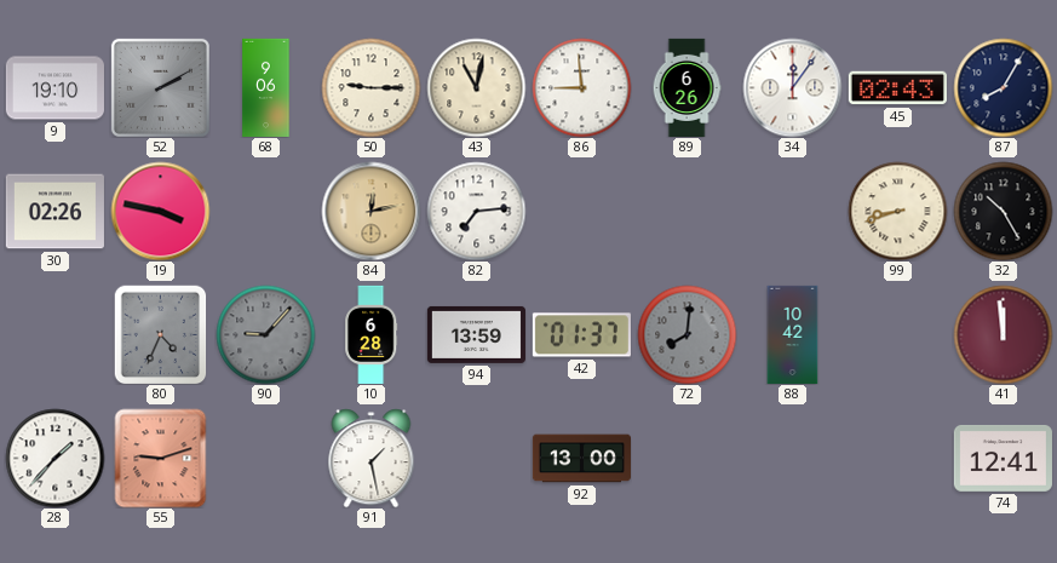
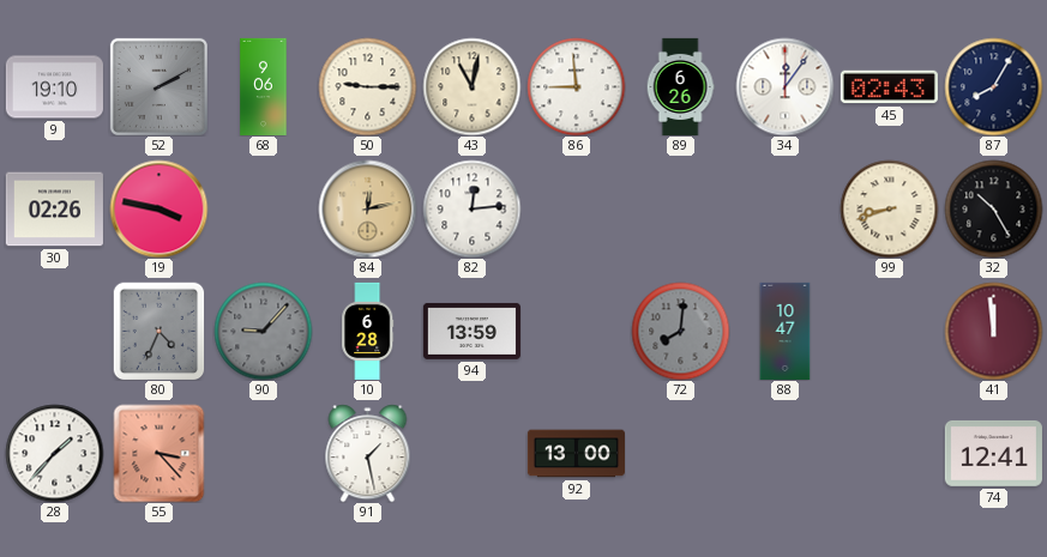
82: 7:14 -> 12:14 (471, 208)
42: 01:37 -> none (581, 335)
88: 10:42 -> 10:47 (786, 331)
55: 9:12 -> 3:23 (160, 453)
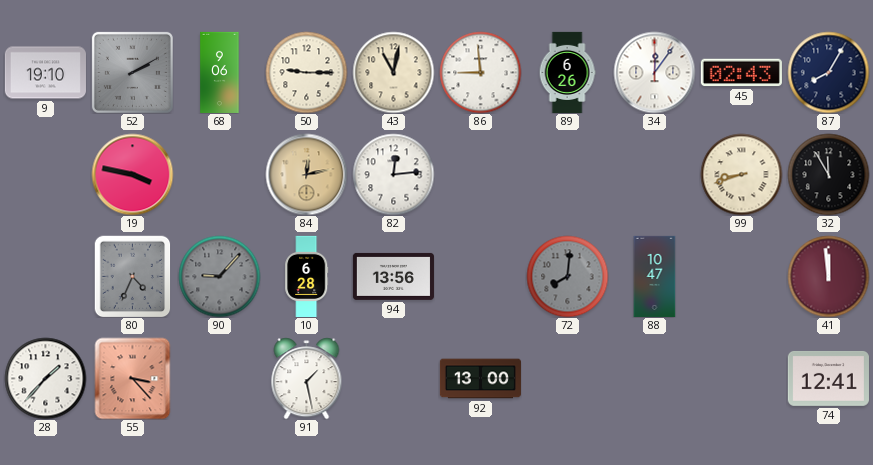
30: 02:26 -> none (54, 210)
32: 10:25 -> 11:55 (828, 174)
94: 13:59 -> 13:56 (393, 276)
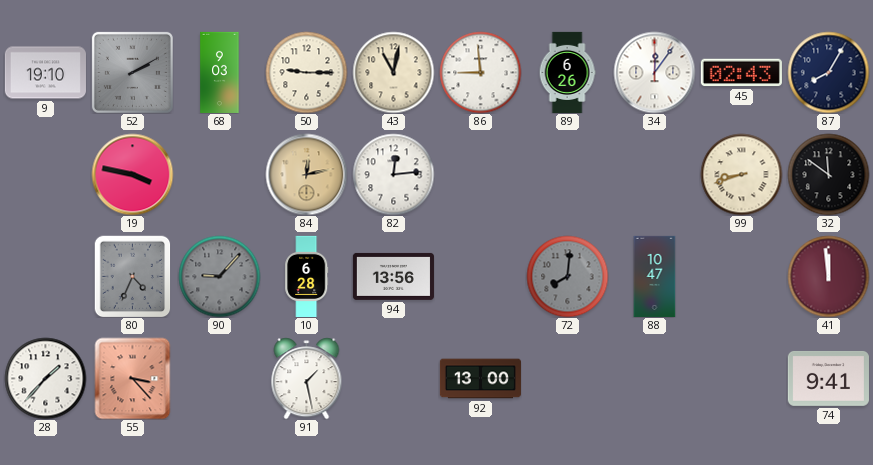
68: 9:06 -> 9:03 (220, 72)
32: 11:55 -> 11:51 (828, 174)
74: 12:41 -> 9:41 (828, 378)
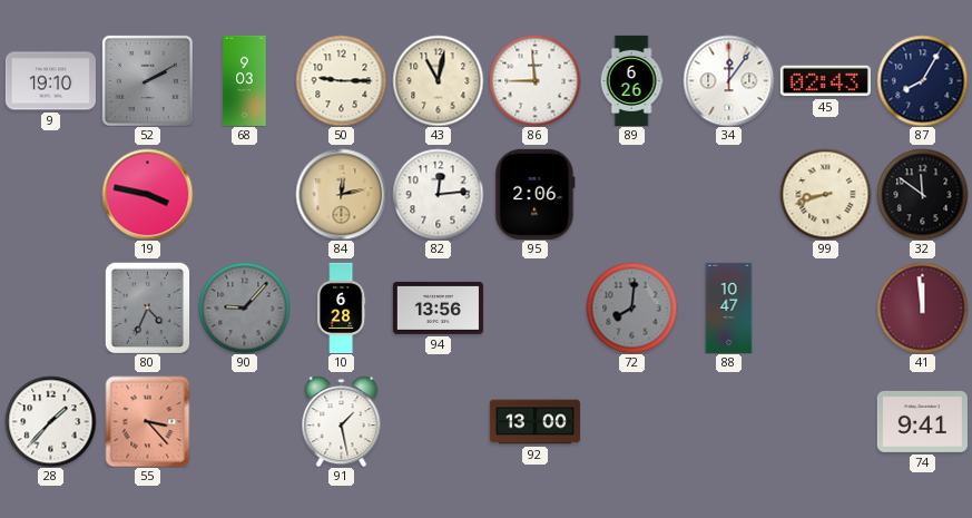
95: none -> 2:06 (536, 194)
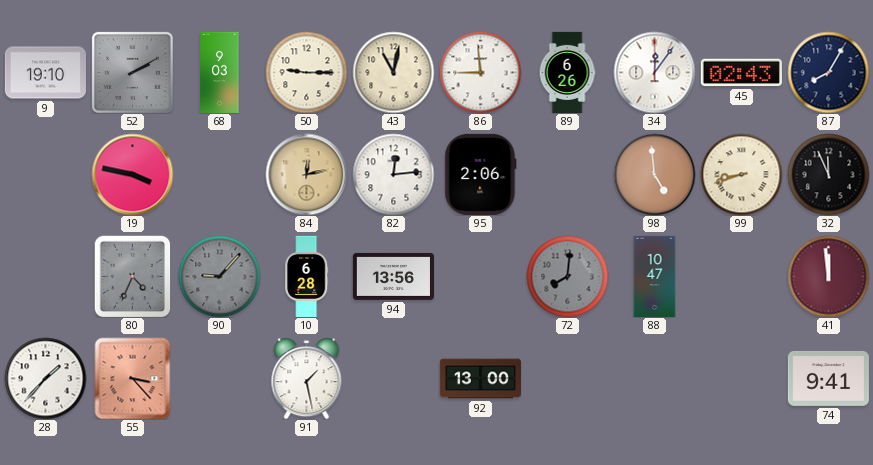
98: none -> 4:59 (654, 174)
32: 11:51 -> 11:56 (828, 174)
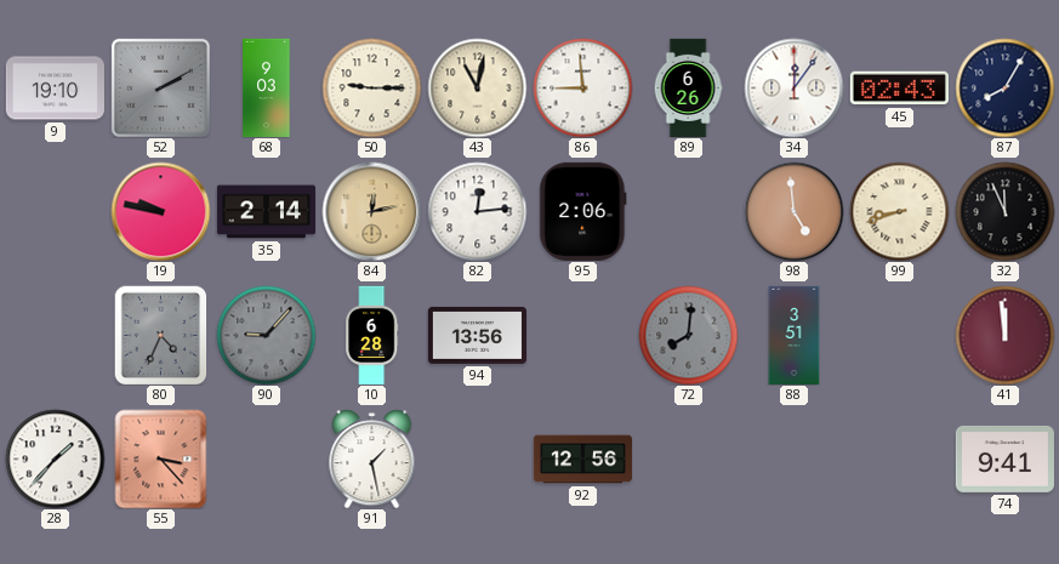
19: 3:47 -> 9:47 (160, 211)
35: none -> 2:14 (266, 212)
88: 10:47 -> 3:51 (795, 335)
92: 13:00 -> 12:56 (582, 460)
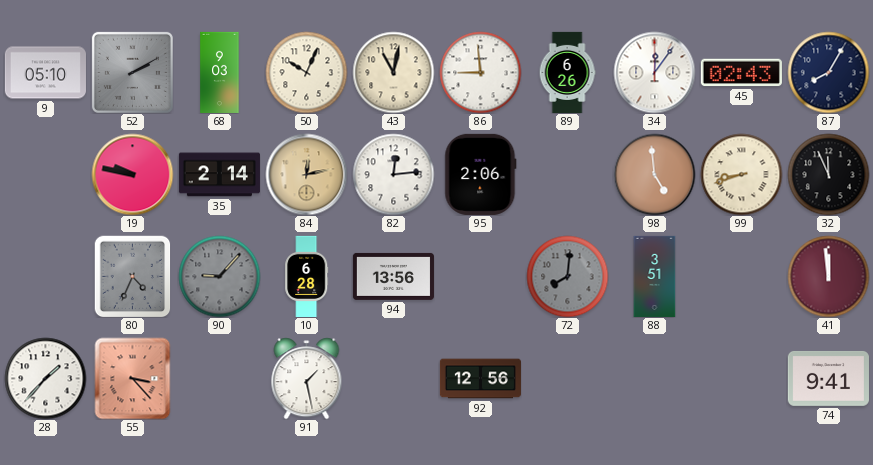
9: 19:10 -> 05:10 (45, 73)
50: 9:15 -> 10:04 (306, 72)
